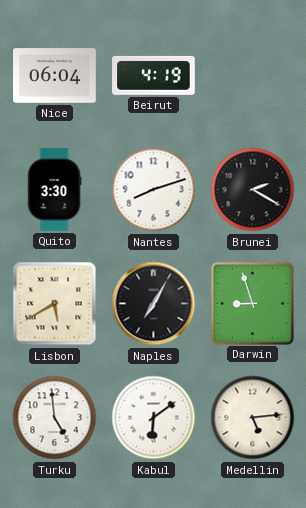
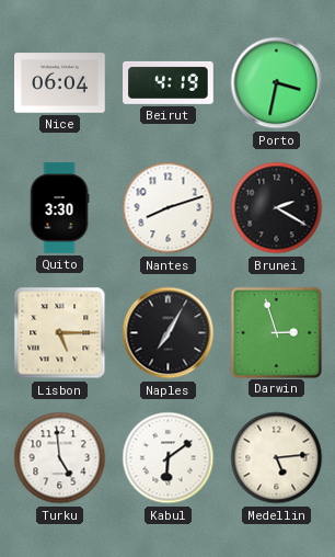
Porto: none -> 3:32 (277, 83)
Lisbon: 5:40 -> 5:15 (60, 333)
Darwin: 8:57 -> 2:57 (276, 332)
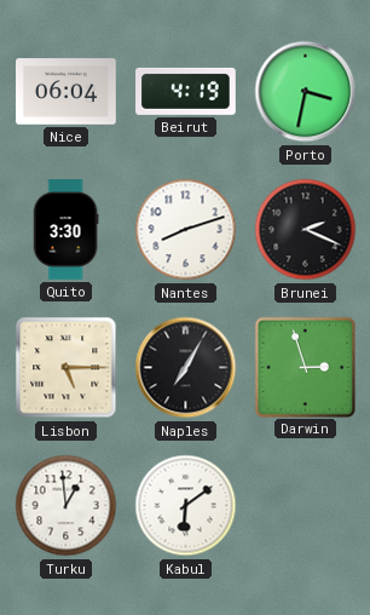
Brunei: 2:20 -> 2:19 (306, 230)
Turku: 4:59 -> 12:59 (67, 506)
Medellin: 5:14 -> none (277, 458)
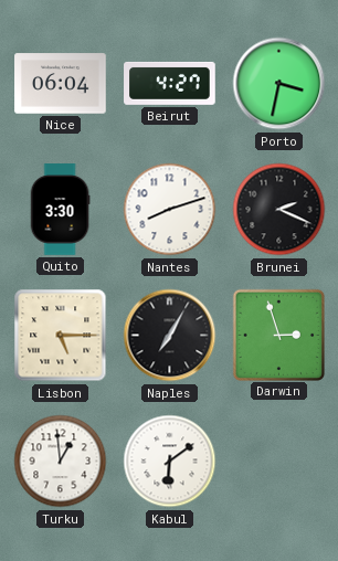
Beirut: 4:19 -> 4:27 (170, 83)
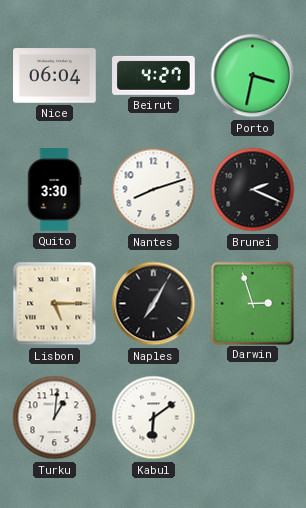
Turku: 12:59 -> 1:01 (55, 418)
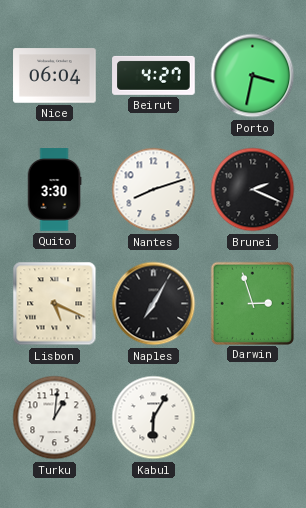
Lisbon: 5:15 -> 5:19 (55, 304)
Kabul: 6:09 -> 6:05 (154, 418)
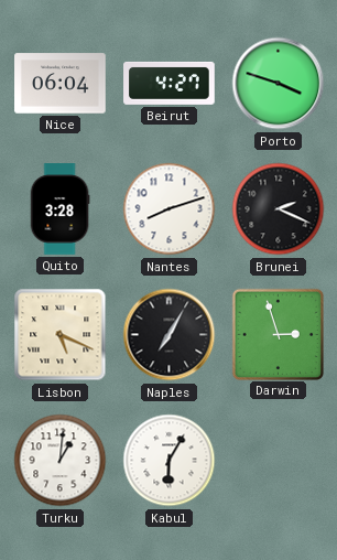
Porto: 3:32 -> 3:48 (279, 84)
Quito: 3:30 -> 3:28 (59, 209)
